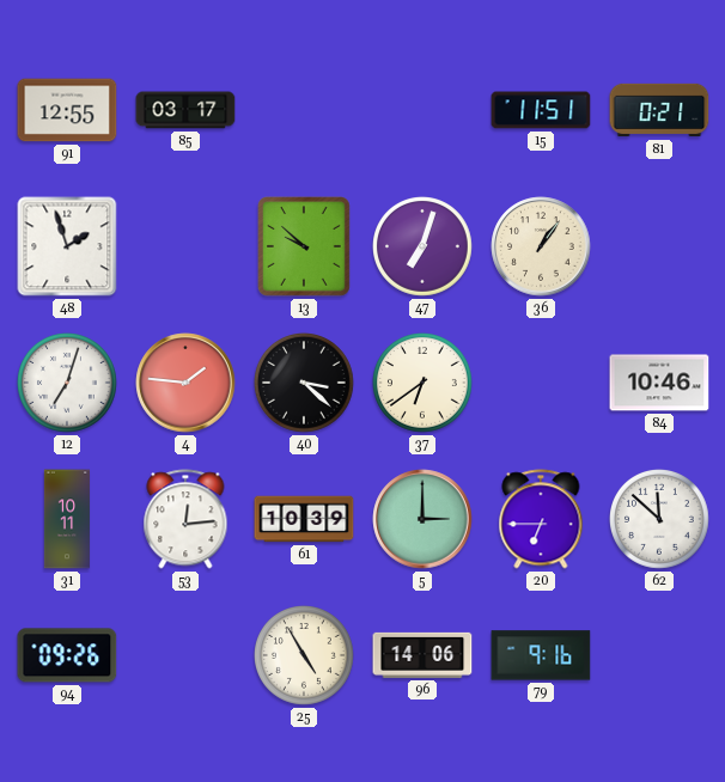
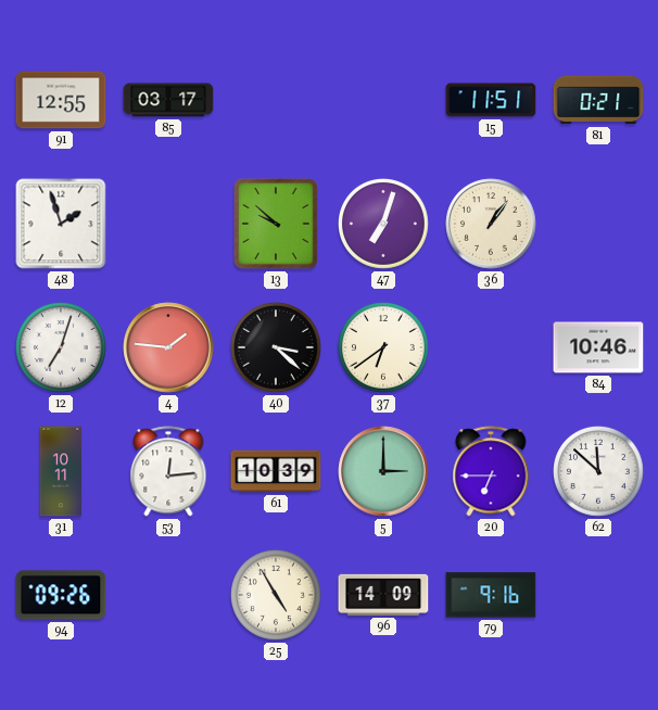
96: 14:06 -> 14:09 (383, 595)
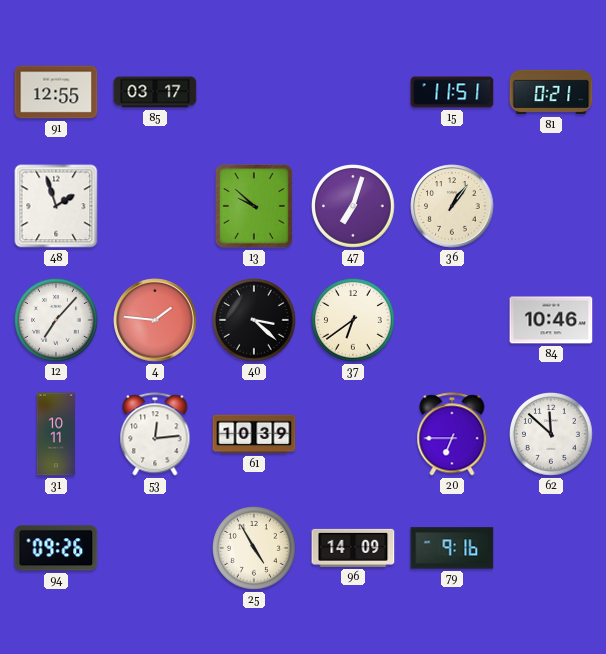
12: 7:03 -> 7:07 (57, 321)
5: 3:00 -> none (383, 471)
